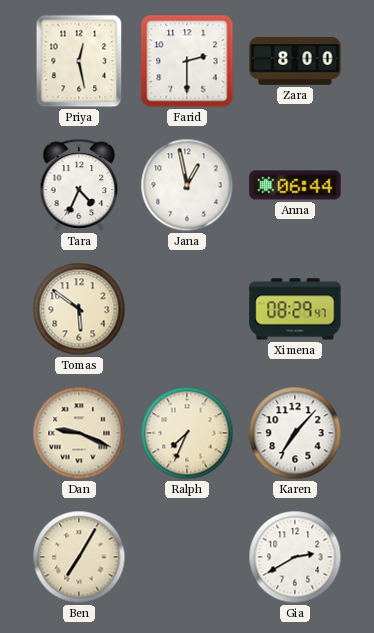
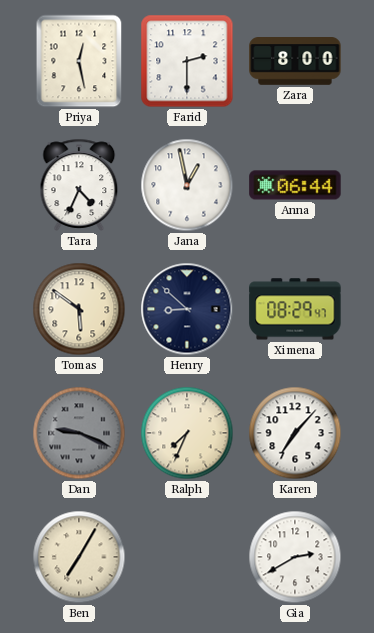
Henry: none -> 8:52 (187, 309)
Dan dial: cream -> grey (79, 433)
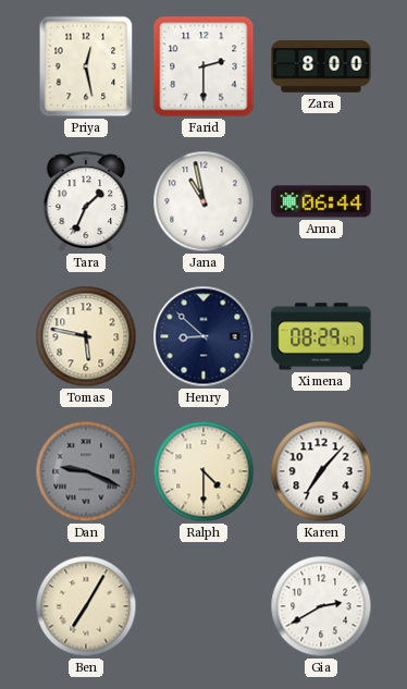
Tara: 4:34 -> 1:34 (86, 201)
Jana: 12:58 -> 10:58 (203, 201)
Tomas: 5:51 -> 5:47 (86, 336)
Ralph: 7:34 -> 4:30 (203, 471)
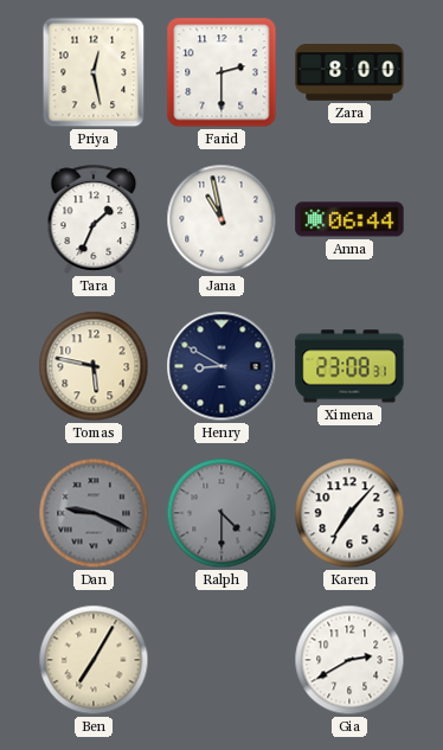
Henry: 8:52 -> 8:50 (221, 366)
Ximena: 08:29 -> 23:08 (349, 366)
Ralph dial: cream -> grey (221, 513)
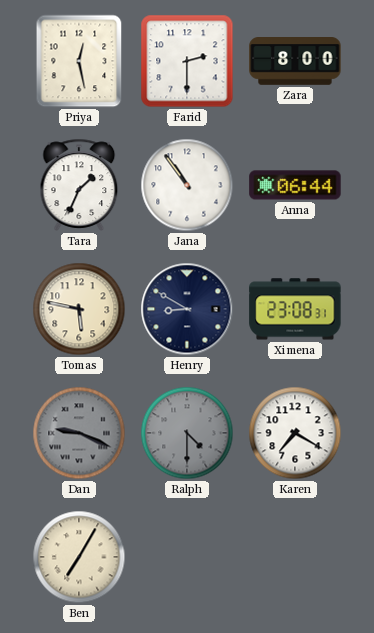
Jana: 10:58 -> 10:54 (187, 185)
Karen: 7:07 -> 7:20 (295, 433)
Gia: 2:40 -> none (349, 660)
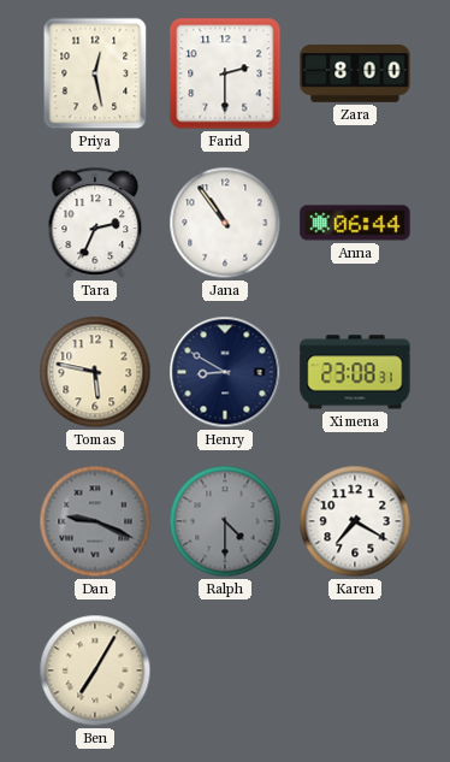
Tara: 1:34 -> 2:34 (95, 223)
